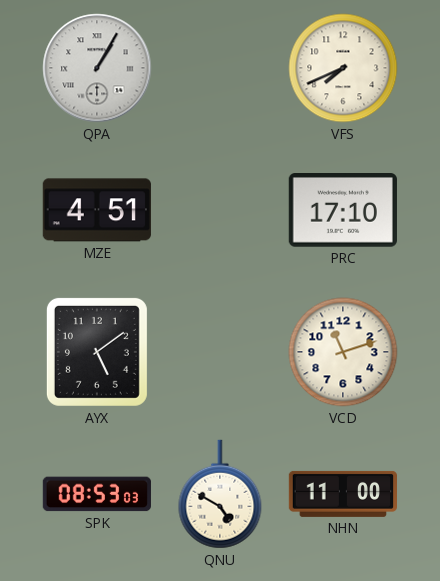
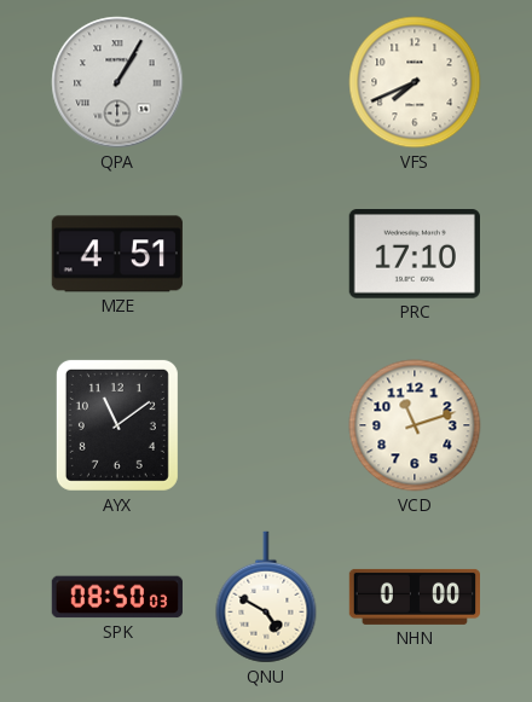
AYX: 5:09 -> 11:09 (117, 425)
SPK: 08:53 -> 08:50 (117, 597)
NHN: 11:00 -> 0:00 (414, 597)
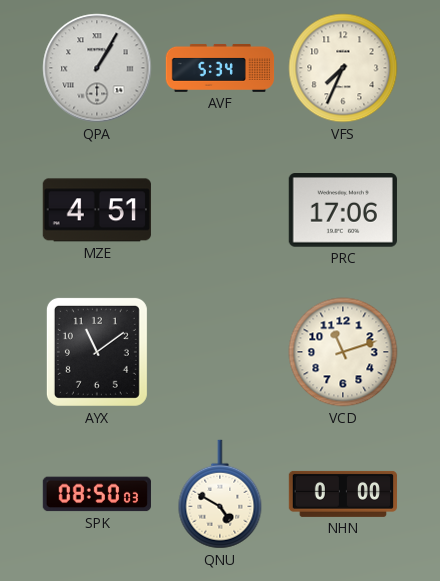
AVF: none -> 5:34 (220, 68)
VFS: 7:41 -> 7:34 (343, 68)
PRC: 17:10 -> 17:06 (343, 211)
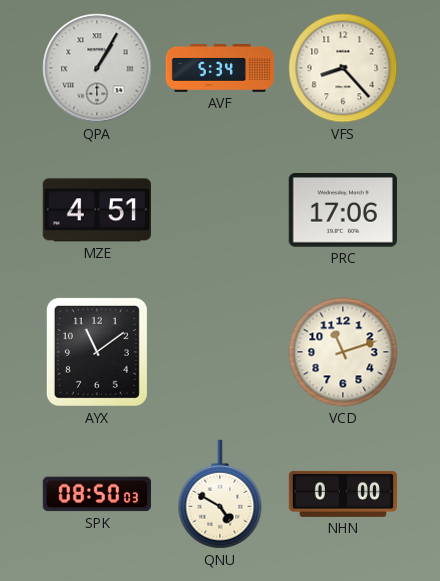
VFS: 7:34 -> 8:23 (343, 68)
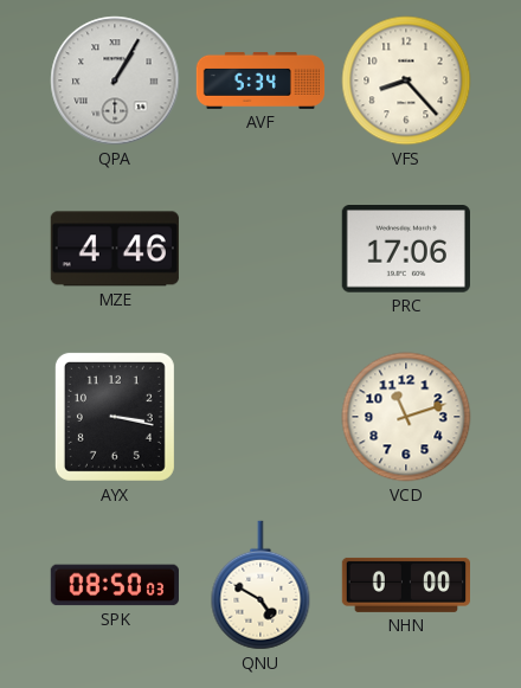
MZE: 4:51 -> 4:46 (115, 249)
AYX: 11:09 -> 3:17 (115, 417)
